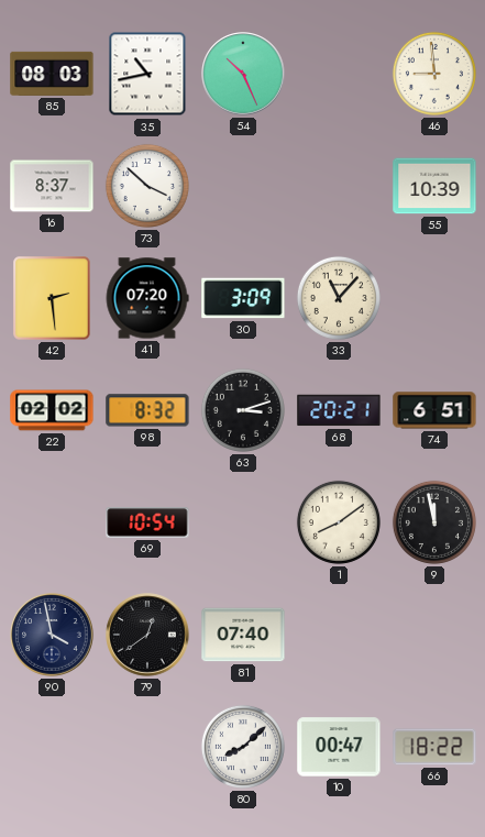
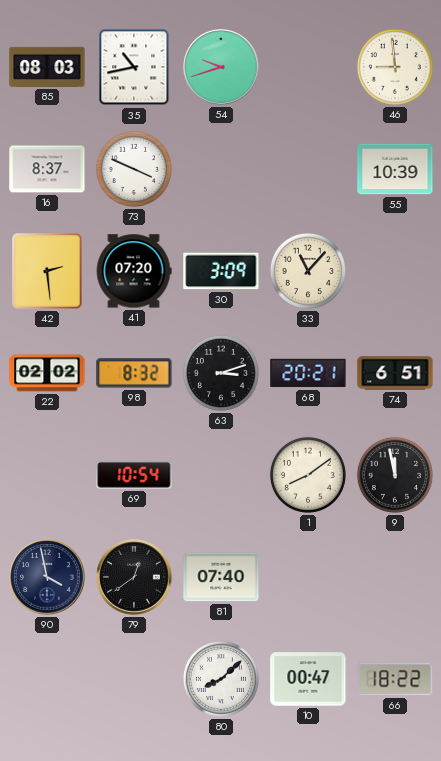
54: 10:26 -> 9:42 (221, 67)
73: 3:52 -> 3:49 (134, 169)
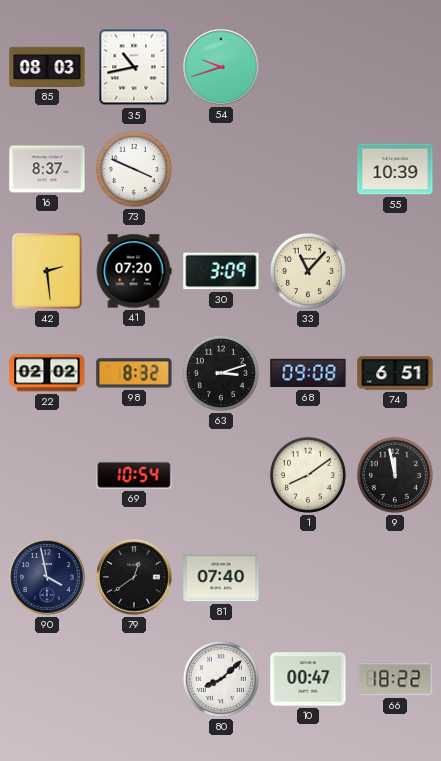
46: 8:59 -> none (395, 67)
68: 20:21 -> 09:08 (308, 373)
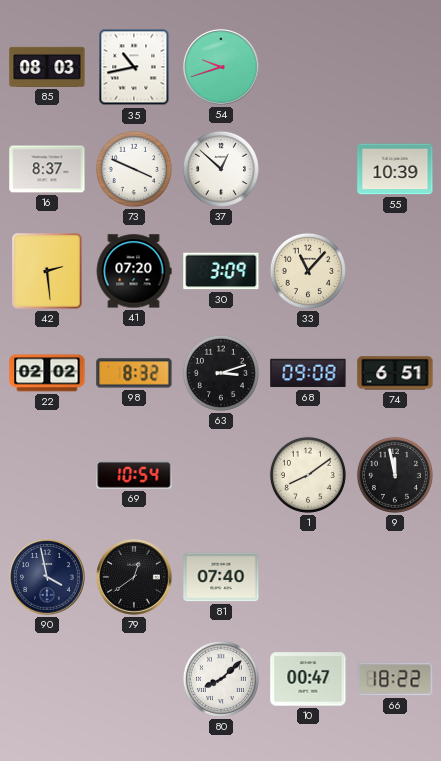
37: none -> 12:52 (221, 169)
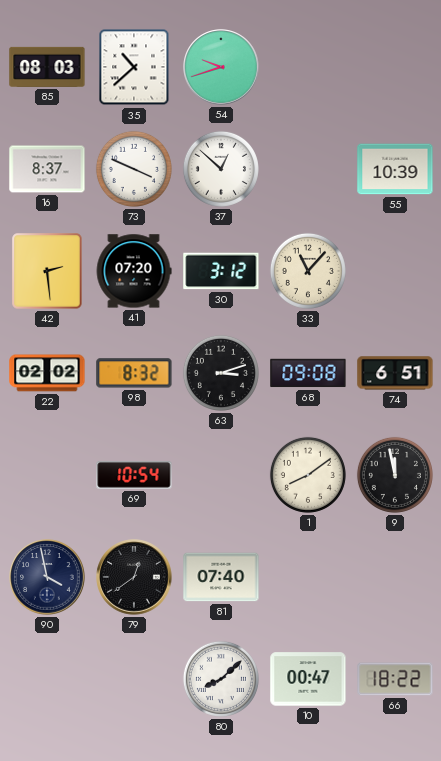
35: 10:43 -> 10:38 (134, 67)
30: 3:09 -> 3:12 (221, 271)
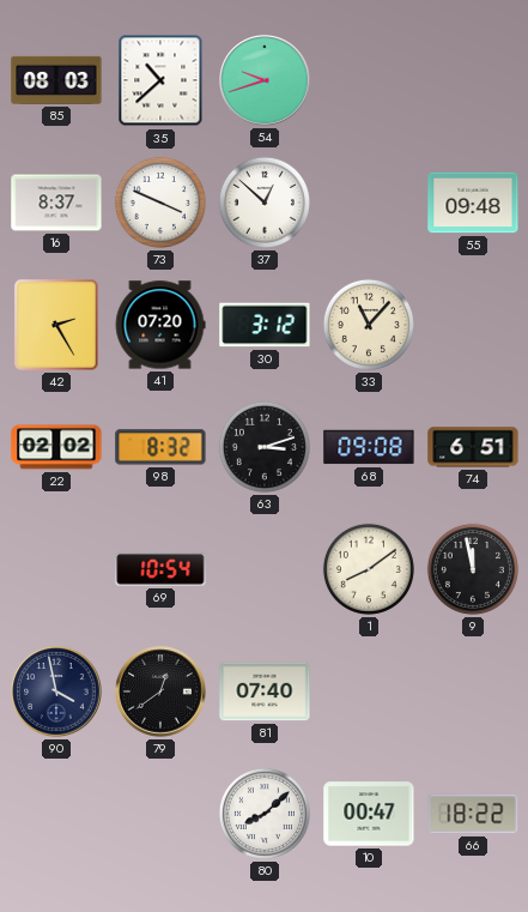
55: 10:39 -> 09:48 (473, 203)
42: 2:29 -> 2:25 (56, 325)
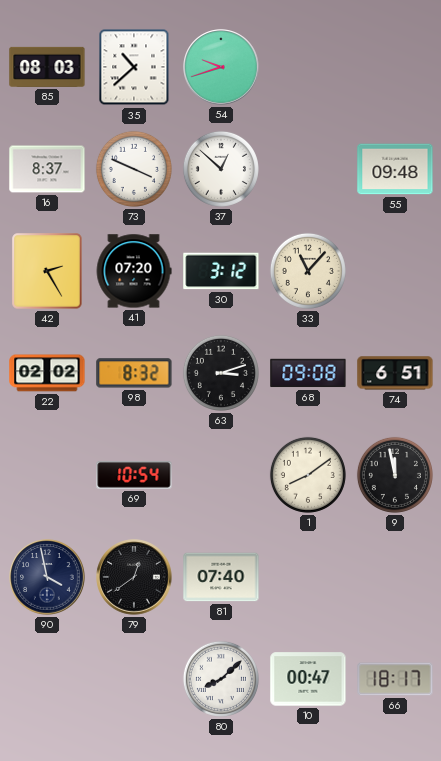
66: 18:22 -> 18:17 (395, 679)
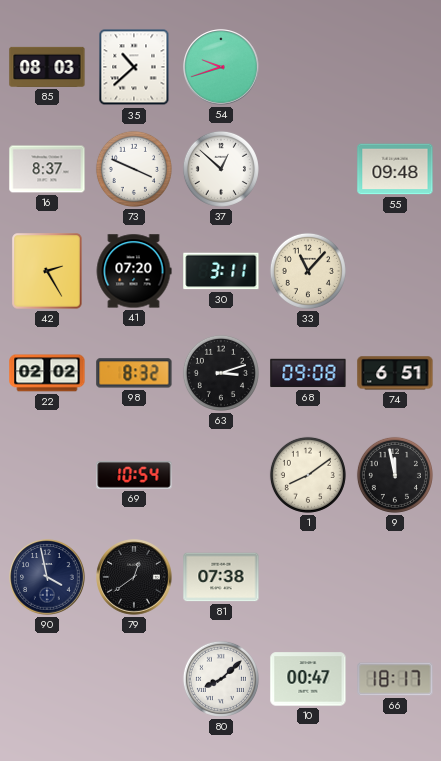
30: 3:12 -> 3:11 (221, 271)
81: 07:40 -> 07:38 (221, 577)
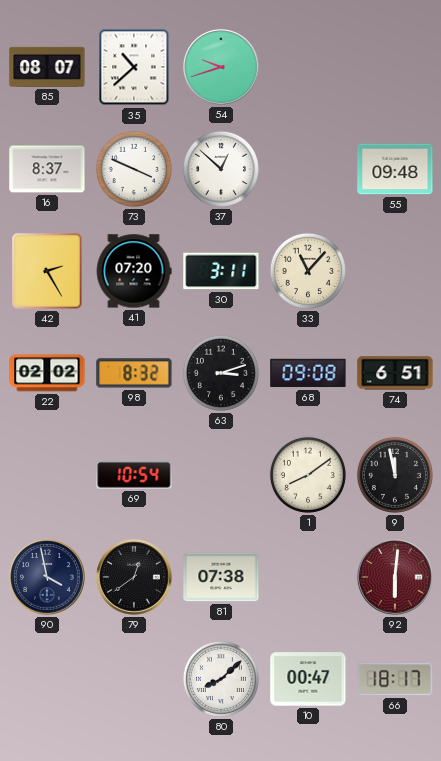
85: 08:03 -> 08:07 (47, 67)
92: none -> 6:01 (395, 577)
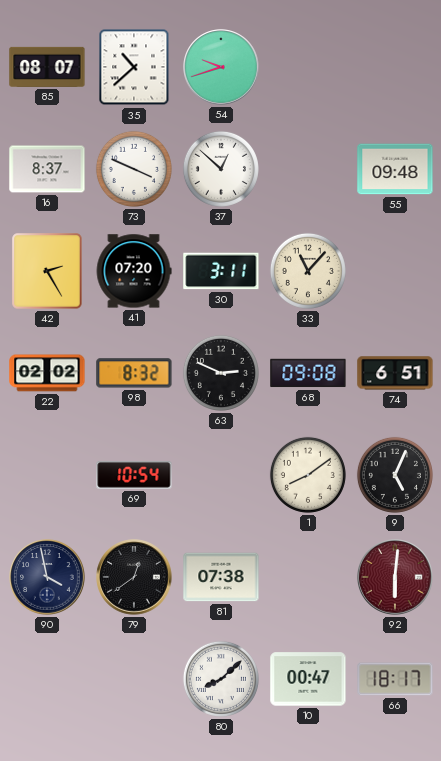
63: 3:12 -> 2:49 (221, 373)
9: 11:58 -> 5:04 (395, 475)
